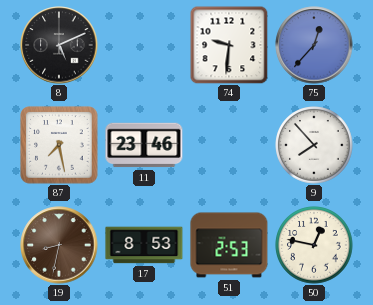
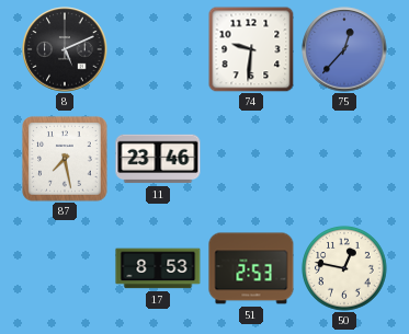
9: 7:53 -> none (314, 145)
19: 8:32 -> none (59, 245)
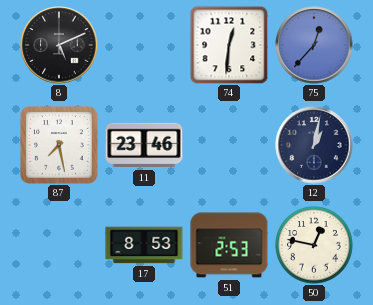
74: 9:31 -> 12:31 (229, 45)
12: none -> 1:02 (314, 145)
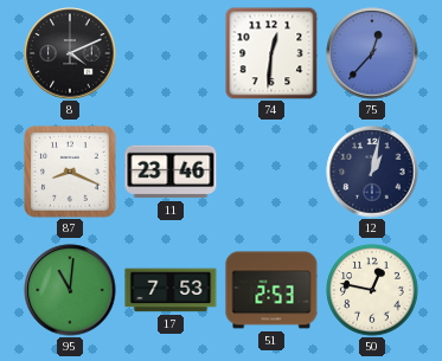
8: 5:11 -> 4:11 (70, 53)
87: 7:28 -> 8:19 (70, 172)
95: none -> 11:01 (70, 290)
17: 8:53 -> 7:53 (171, 290)
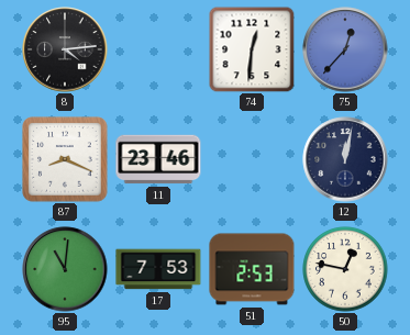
8: 4:11 -> 4:14 (65, 49)
12: 1:02 -> 12:02 (345, 159)
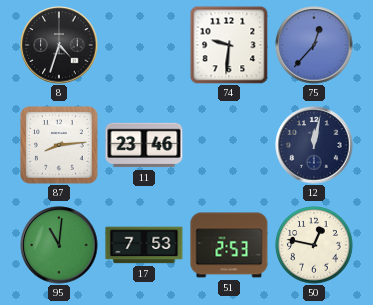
8: 4:14 -> 4:33 (59, 45)
74: 12:31 -> 9:31 (229, 45)
87: 8:19 -> 8:14 (59, 145)
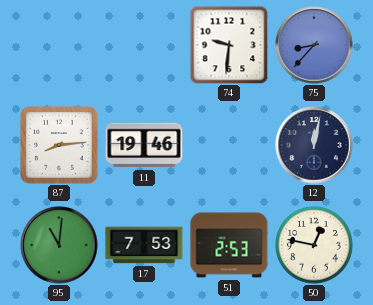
8: 4:33 -> none (59, 45)
75: 12:37 -> 8:37 (314, 45)
11: 23:46 -> 19:46 (144, 145)
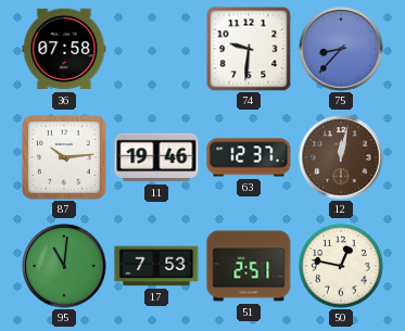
36: none -> 07:58 (64, 49)
87: 8:14 -> 10:14 (64, 157)
63: none -> 12:37 (249, 157)
12 dial: navy -> brown (341, 157)
51: 2:53 -> 2:51 (249, 266)
